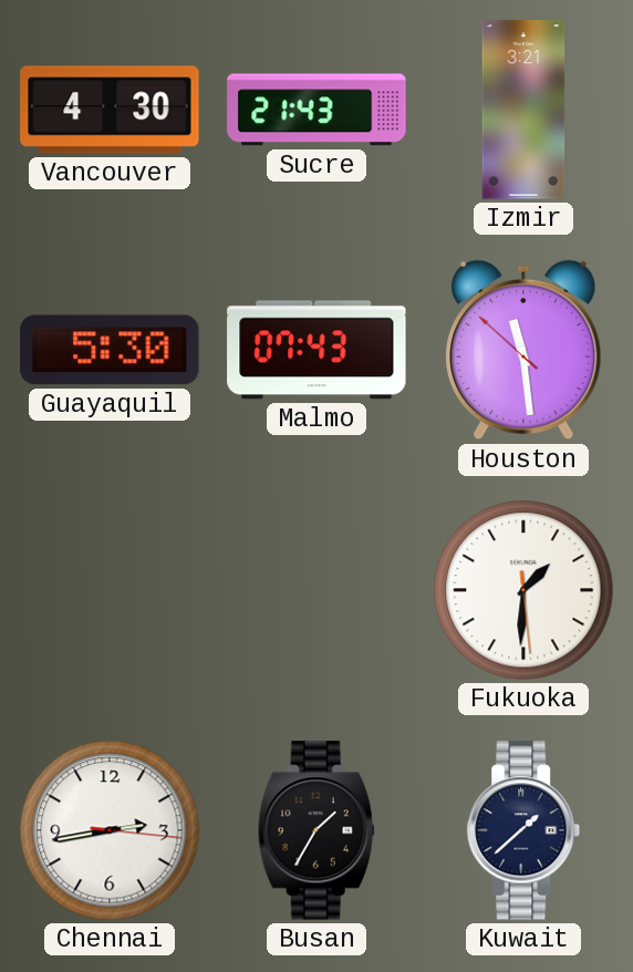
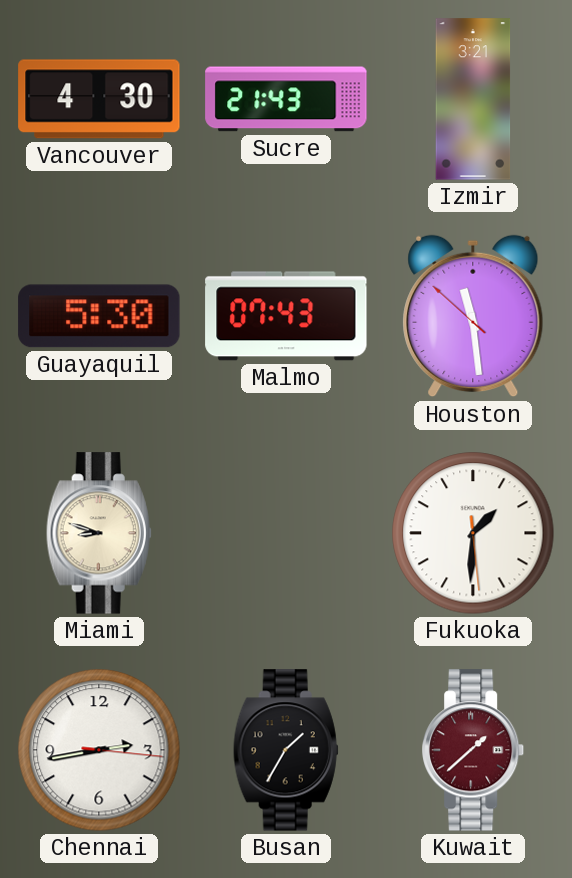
Miami: none -> 8:48 (99, 533)
Kuwait dial: navy -> burgundy (474, 750)
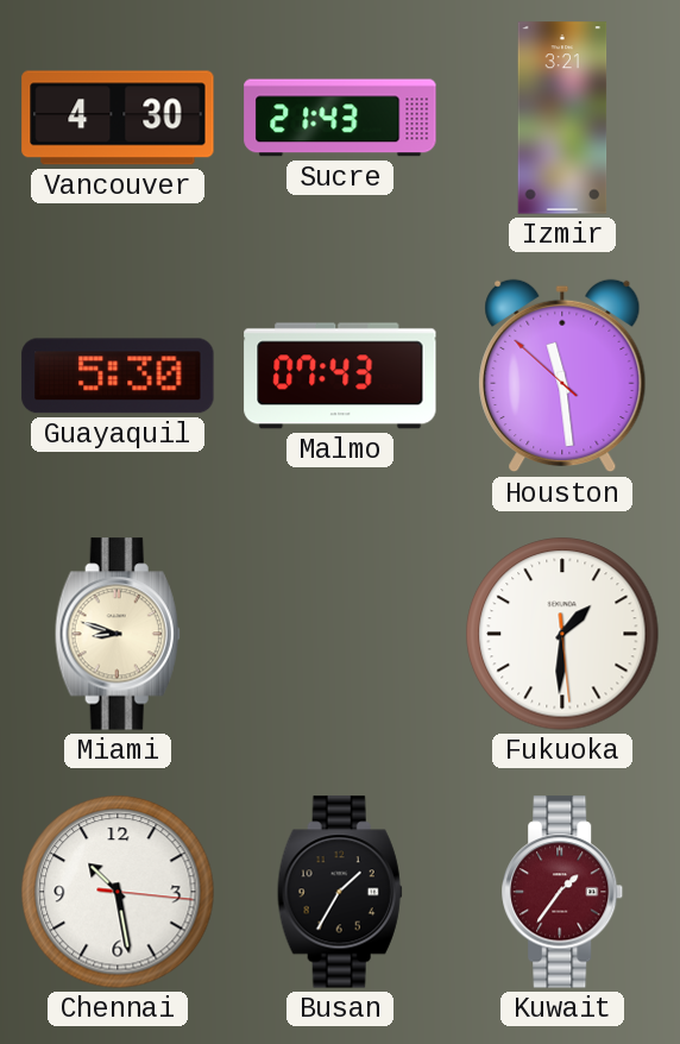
Chennai: 2:43 -> 10:28 (118, 892)
Kuwait: 1:38 -> 1:36 (563, 892)
